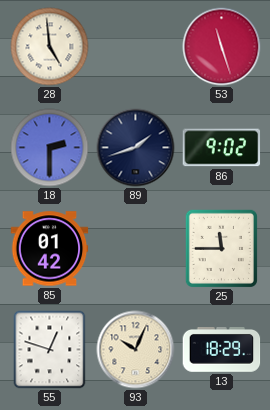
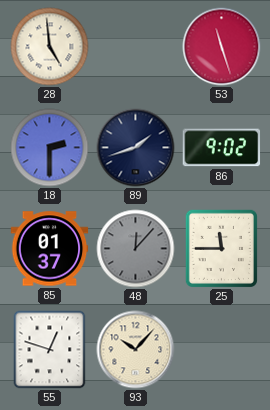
85: 01:42 -> 01:37 (50, 249)
48: none -> 12:07 (136, 249)
93: 10:04 -> 10:07 (136, 350)
13: 18:29 -> none (222, 350)
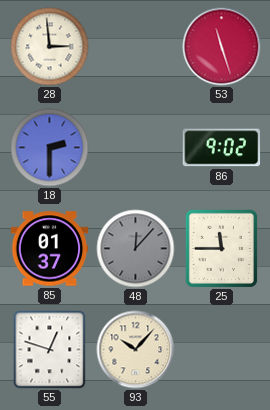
28: 4:59 -> 2:59 (50, 47)
89: 1:42 -> none (136, 148)
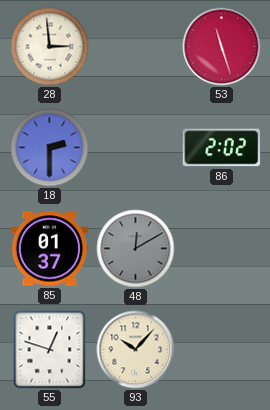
86: 9:02 -> 2:02 (222, 148)
48: 12:07 -> 12:10 (136, 249)
25: 11:45 -> none (221, 248)
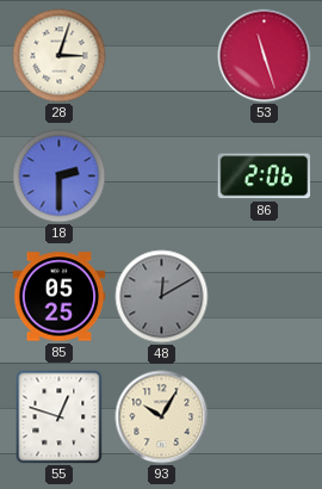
28: 2:59 -> 3:03 (60, 56)
86: 2:02 -> 2:06 (265, 177)
85: 01:37 -> 05:25 (60, 297)
93: 10:07 -> 10:05 (162, 417)
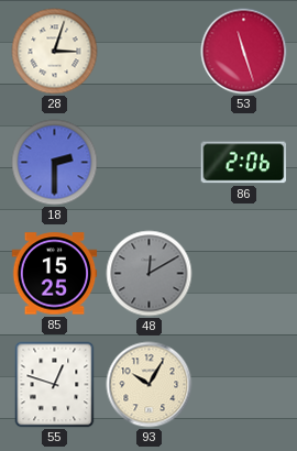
85: 05:25 -> 15:25 (55, 274)
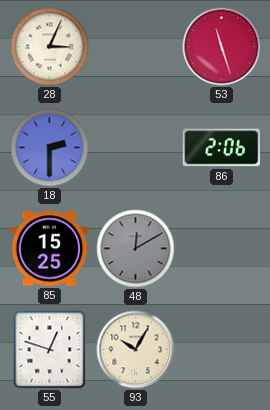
28: 3:03 -> 3:04 (50, 47)
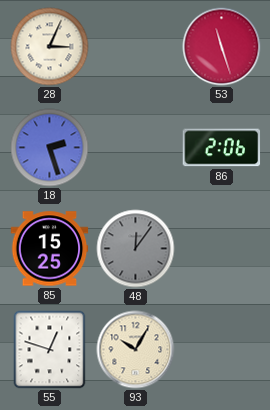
18: 2:30 -> 2:27 (50, 148)
48: 12:10 -> 12:06 (136, 249)
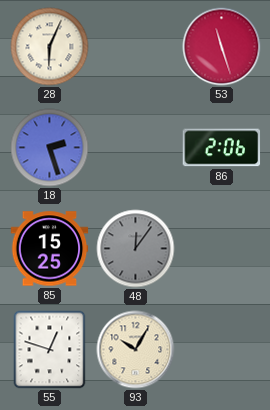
28: 3:04 -> 6:04 (50, 47)
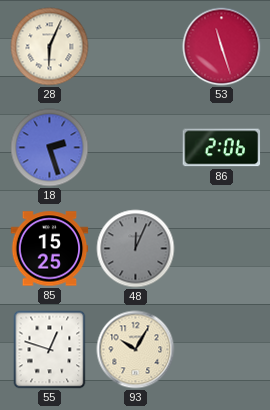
48: 12:06 -> 12:04 (136, 249)
